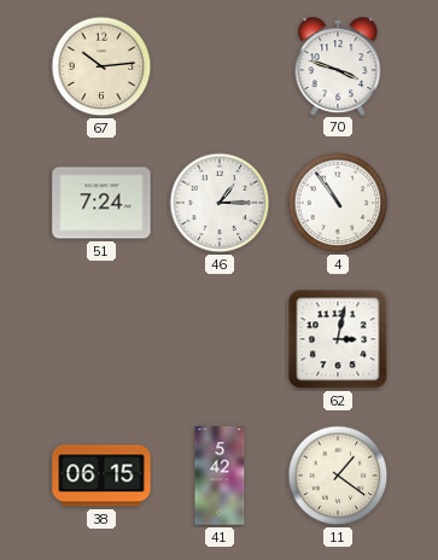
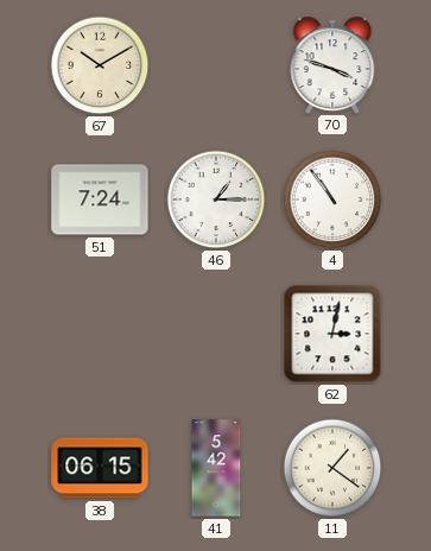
67: 10:14 -> 10:10 (100, 65)
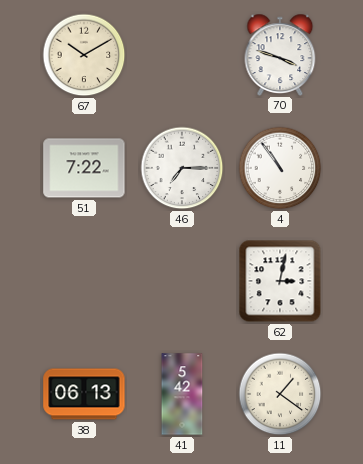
51: 7:24 -> 7:22 (84, 168)
46: 1:15 -> 7:15 (182, 168)
38: 06:15 -> 06:13 (84, 394)
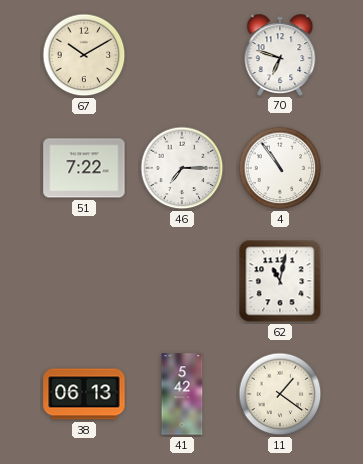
70: 3:48 -> 6:48 (280, 54)
62: 3:02 -> 11:02 (280, 281)
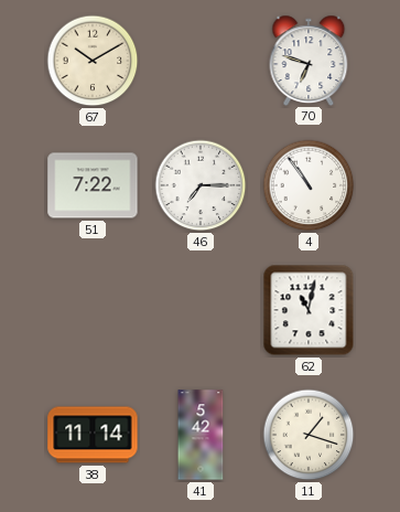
38: 06:13 -> 11:14 (93, 435)
11: 1:21 -> 1:18 (309, 435)
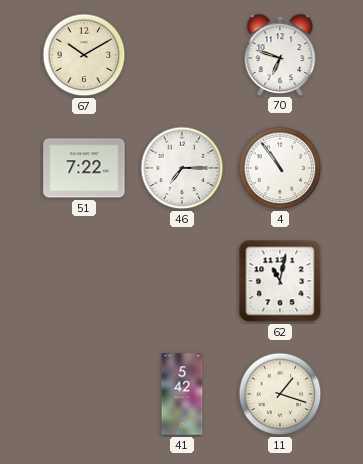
38: 11:14 -> none (93, 435)
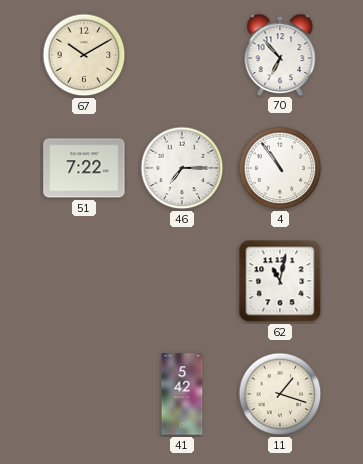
70: 6:48 -> 6:53 (280, 54)
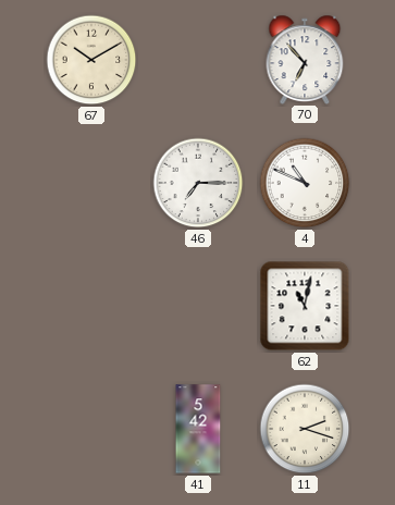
51: 7:22 -> none (84, 168)
4: 10:54 -> 10:49 (305, 183)
11: 1:18 -> 2:18 (305, 429)
